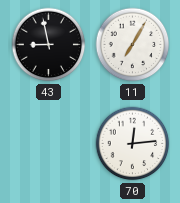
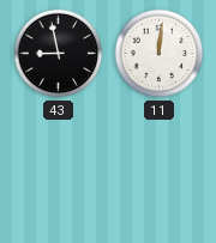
11: 7:05 -> 12:01 (160, 54)
70: 12:14 -> none (133, 144)
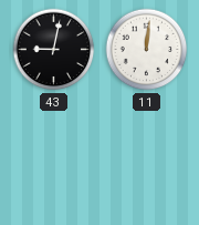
43: 8:58 -> 9:02 (54, 50)
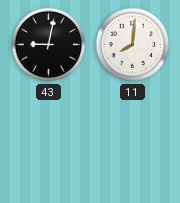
11: 12:01 -> 8:01 (133, 45)
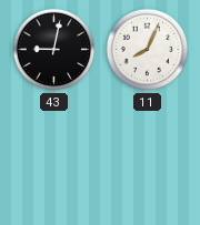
11: 8:01 -> 8:04 (148, 50)
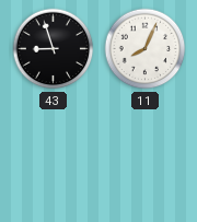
43: 9:02 -> 8:57 (54, 49)
